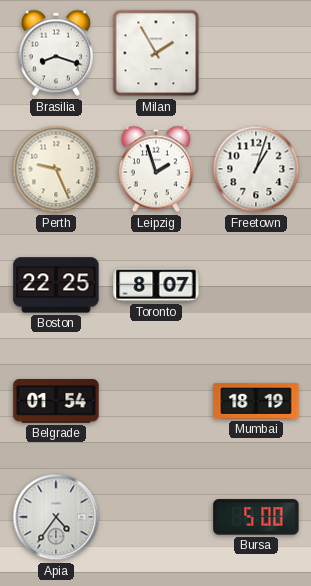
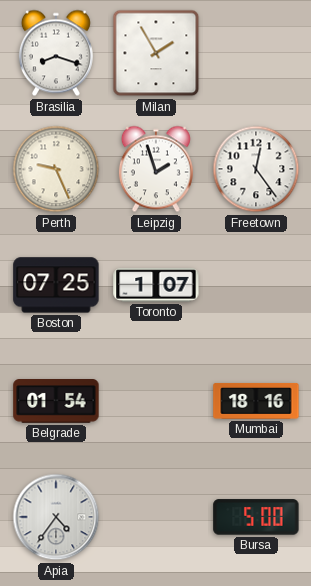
Freetown: 1:03 -> 12:24 (256, 169)
Boston: 22:25 -> 07:25 (56, 285)
Toronto: 8:07 -> 1:07 (156, 285)
Mumbai: 18:19 -> 18:16 (256, 401)
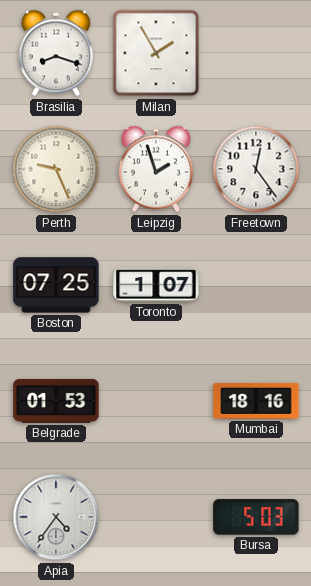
Belgrade: 01:54 -> 01:53 (56, 402)
Bursa: 5:00 -> 5:03 (256, 517)
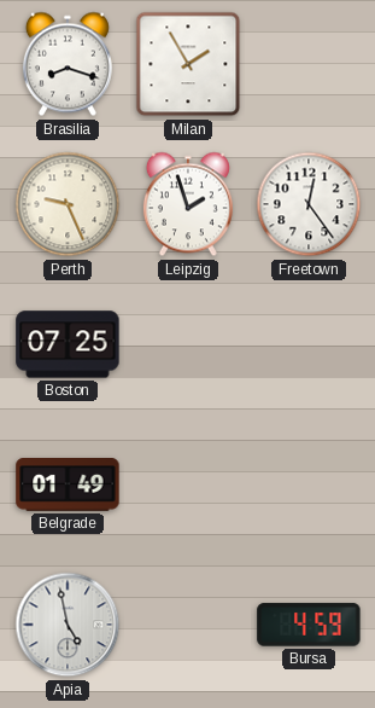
Toronto: 1:07 -> none (156, 285)
Belgrade: 01:53 -> 01:49 (68, 486)
Mumbai: 18:16 -> none (256, 401)
Apia: 4:36 -> 4:58 (68, 625)
Bursa: 5:03 -> 4:59 (309, 625)
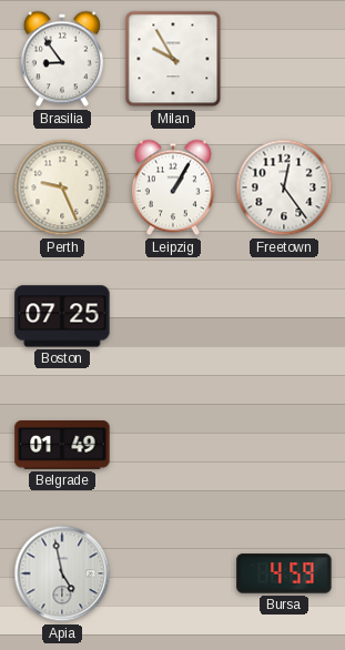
Brasilia: 8:18 -> 8:54 (62, 59)
Milan: 1:55 -> 9:55 (173, 59)
Leipzig: 1:57 -> 1:05 (173, 187)
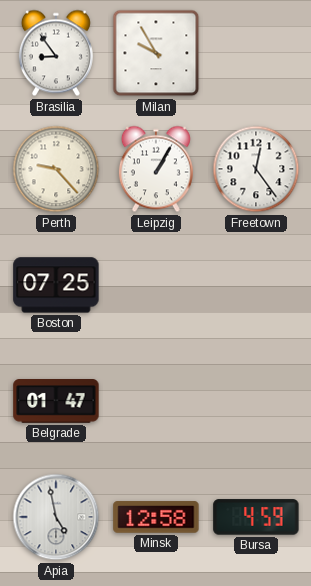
Perth: 9:26 -> 9:23 (56, 169)
Belgrade: 01:49 -> 01:47 (56, 402)
Minsk: none -> 12:58 (156, 517)
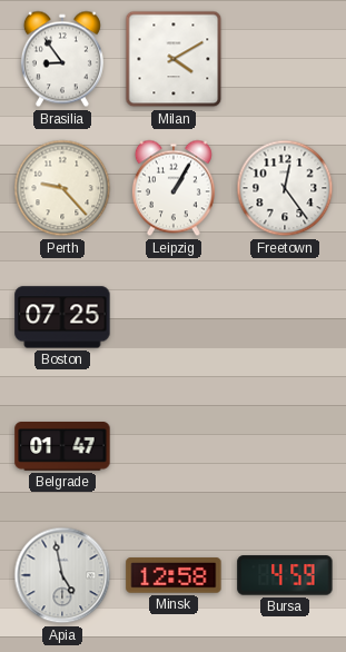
Milan: 9:55 -> 4:10 (174, 59)
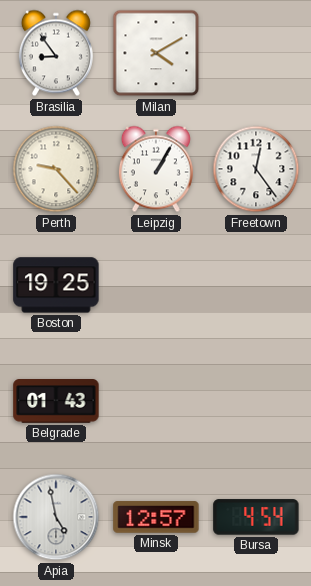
Boston: 07:25 -> 19:25 (56, 285)
Belgrade: 01:47 -> 01:43 (56, 402)
Minsk: 12:58 -> 12:57 (156, 517)
Bursa: 4:59 -> 4:54 (256, 517)
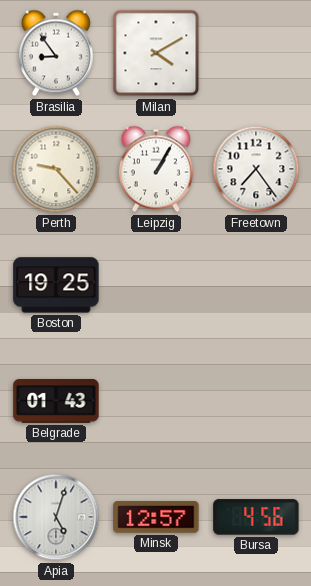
Freetown: 12:24 -> 7:24 (256, 169)
Apia: 4:58 -> 5:03 (56, 517)
Bursa: 4:54 -> 4:56 (256, 517)
